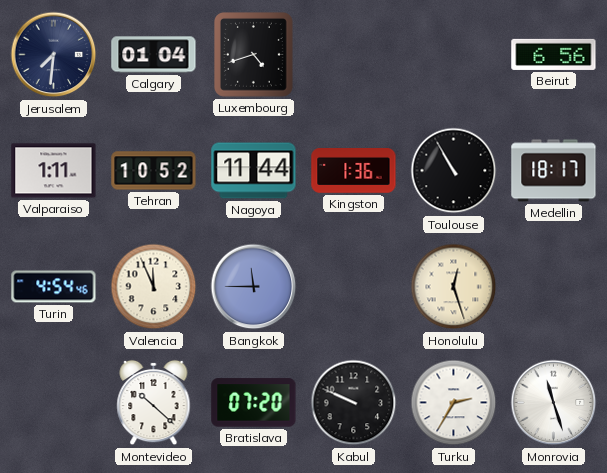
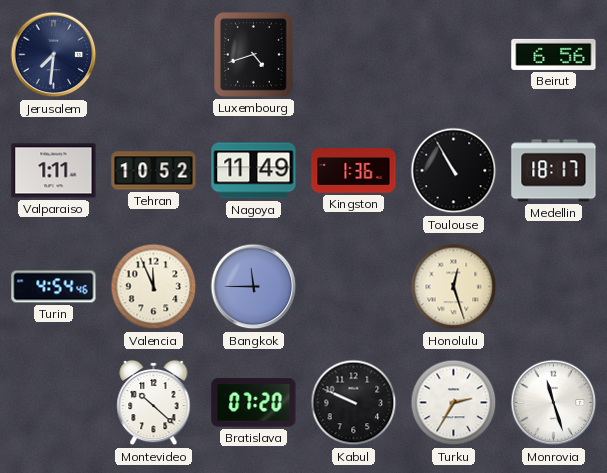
Calgary: 01:04 -> none (154, 55)
Nagoya: 11:44 -> 11:49 (254, 171)
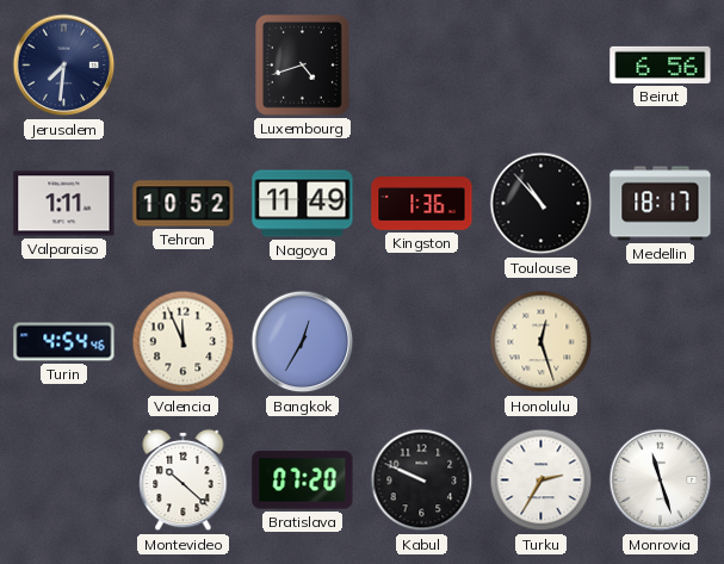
Toulouse: 10:55 -> 10:53 (542, 204)
Bangkok: 11:45 -> 12:35 (303, 342)
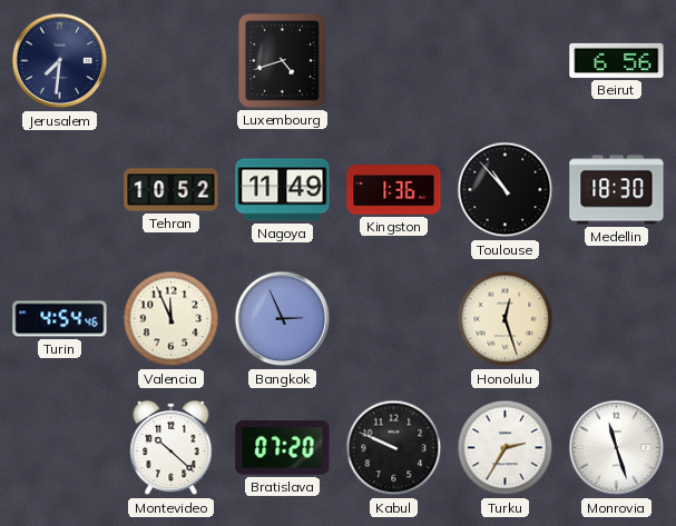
Valparaiso: 1:11 -> none (64, 204)
Medellin: 18:17 -> 18:30 (617, 190)
Bangkok: 12:35 -> 2:56 (283, 319)
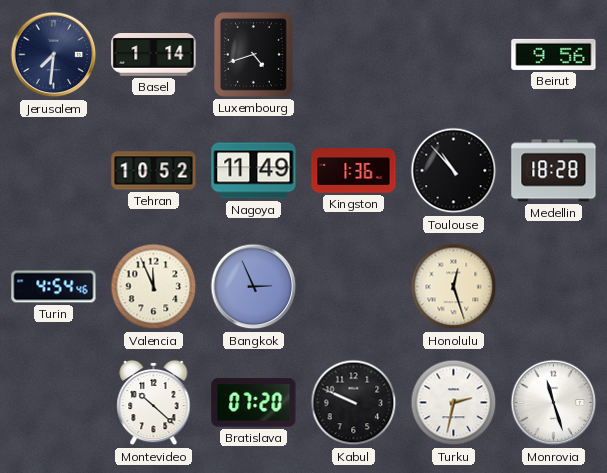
Basel: none -> 1:14 (154, 55)
Beirut: 6:56 -> 9:56 (554, 54)
Medellin: 18:30 -> 18:28 (554, 171)
Turku: 2:35 -> 2:32 (454, 403)
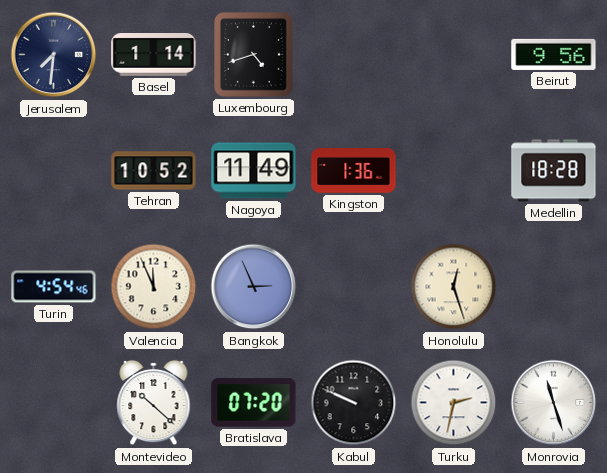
Toulouse: 10:53 -> none (454, 171)
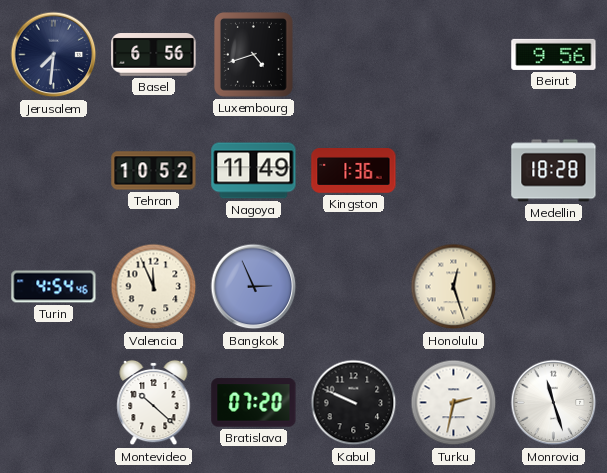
Basel: 1:14 -> 6:56 (154, 55)
